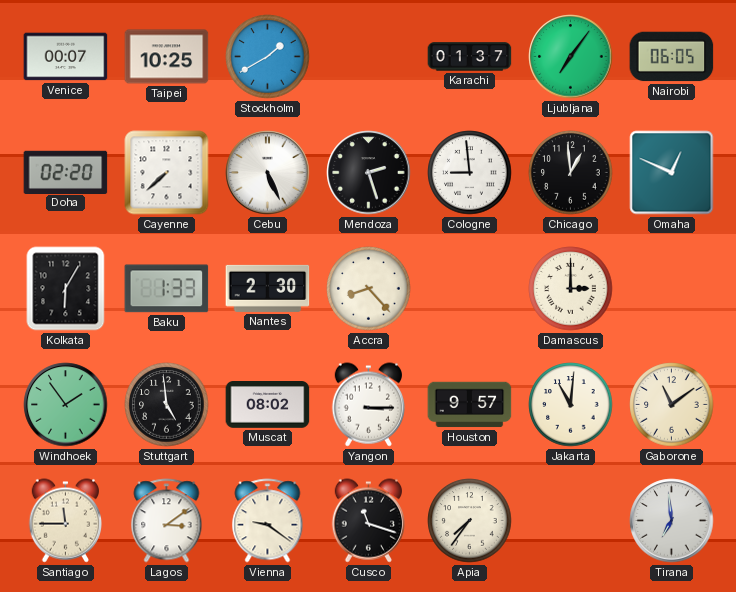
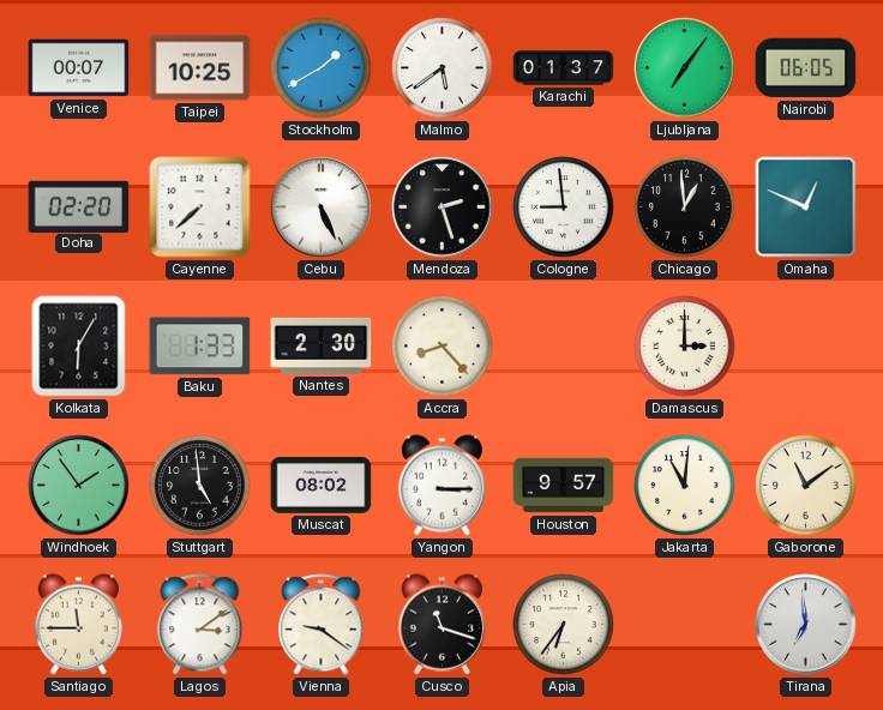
Malmo: none -> 5:39 (443, 68)
Apia: 7:36 -> 6:36 (564, 625)
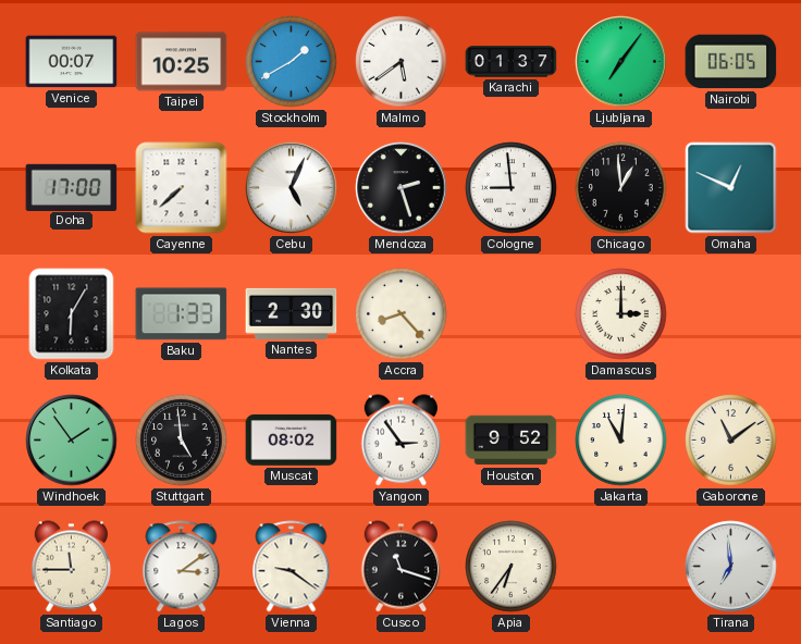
Doha: 02:20 -> 17:00 (72, 187)
Cebu: 5:26 -> 5:04 (292, 188)
Yangon: 3:15 -> 2:54 (401, 441)
Houston: 9:57 -> 9:52 (512, 441)
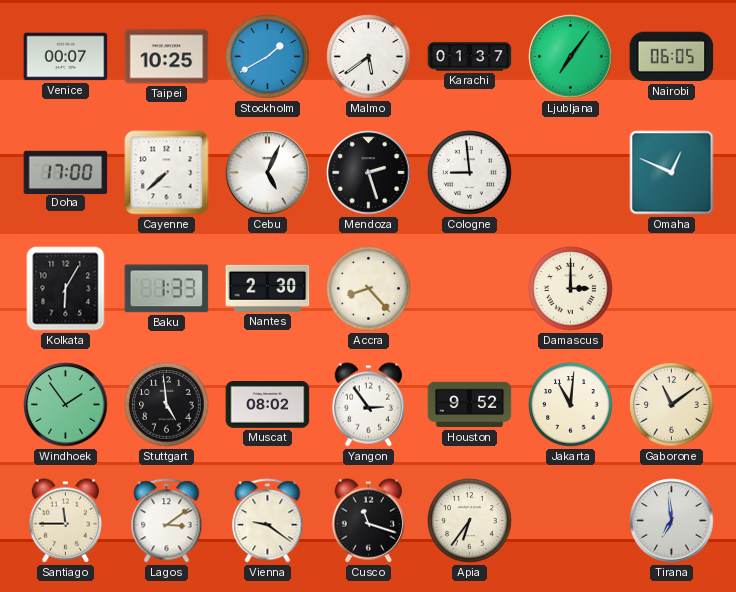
Chicago: 12:59 -> none (621, 188)
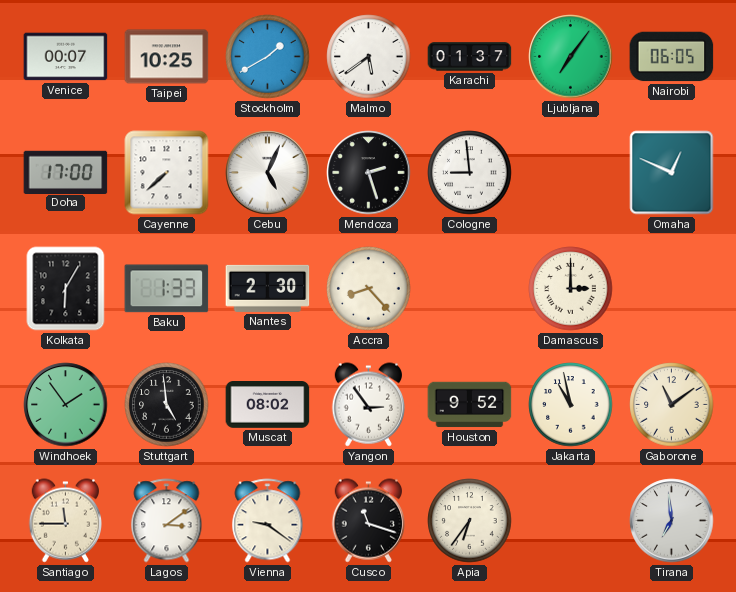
Jakarta: 11:01 -> 10:58 (571, 405)
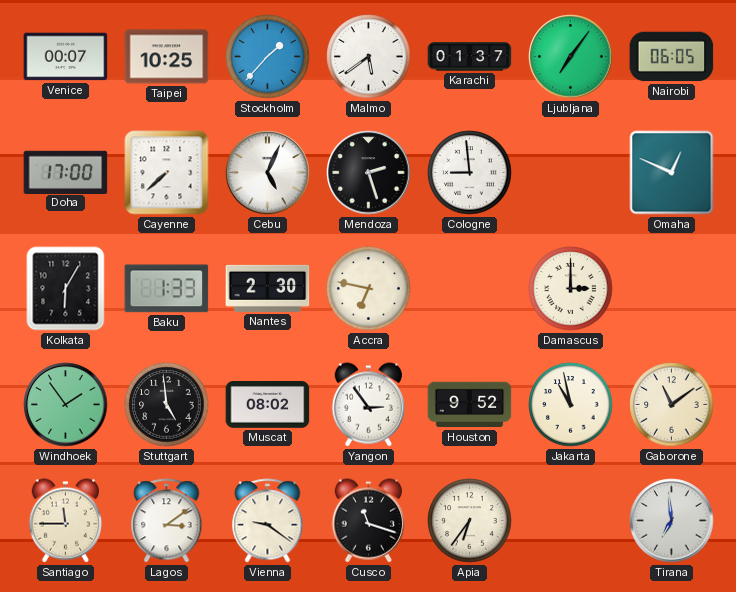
Stockholm: 1:40 -> 1:37 (268, 57)
Accra: 8:23 -> 6:47 (369, 289)
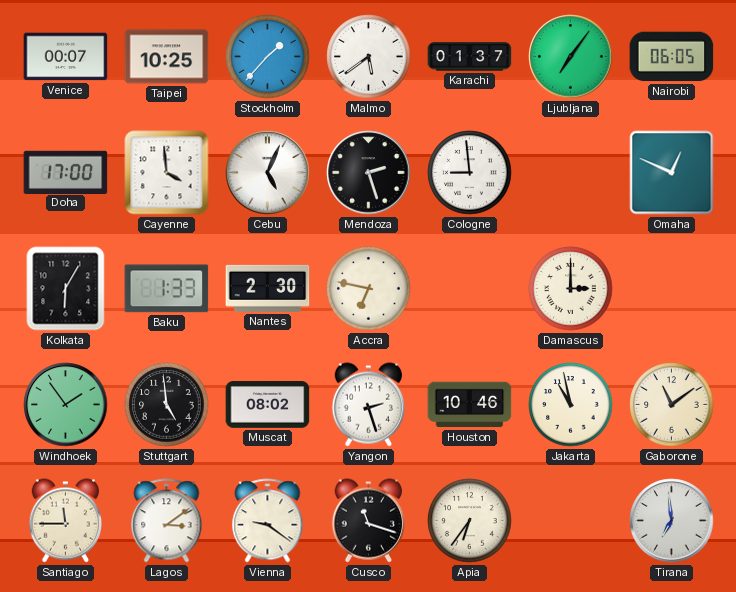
Cayenne: 7:38 -> 3:59 (167, 173)
Yangon: 2:54 -> 2:27 (368, 405)
Houston: 9:52 -> 10:46 (470, 405)
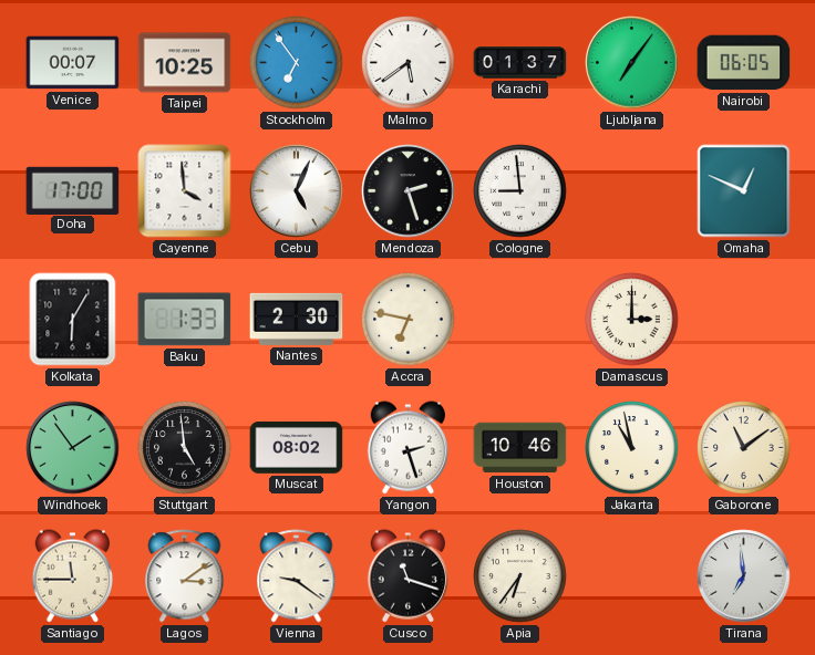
Stockholm: 1:37 -> 6:54 (297, 63)
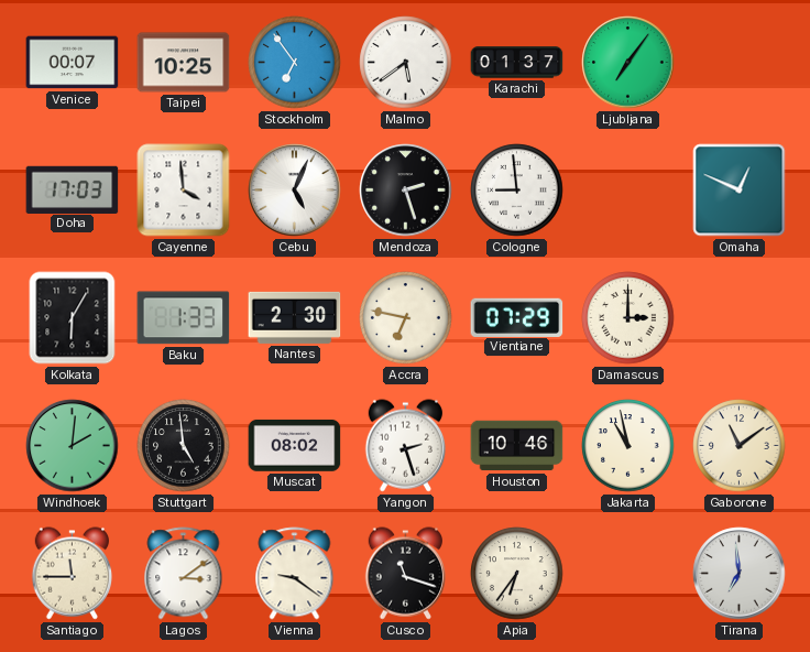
Nairobi: 06:05 -> none (744, 63)
Doha: 17:00 -> 17:03 (73, 189)
Vientiane: none -> 07:29 (517, 317)
Windhoek: 1:54 -> 2:01 (73, 446)
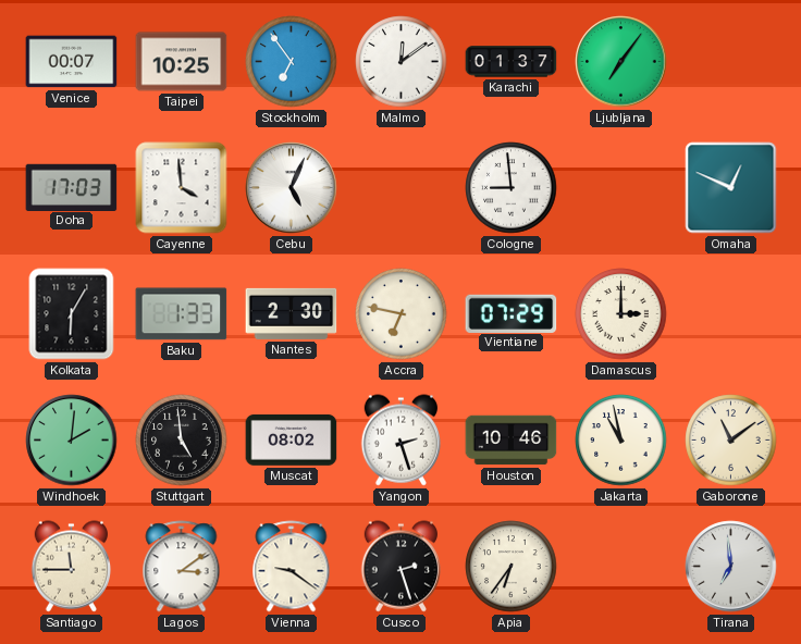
Malmo: 5:39 -> 12:09 (402, 62)
Mendoza: 2:27 -> none (406, 191)
Cusco: 11:18 -> 2:27 (401, 567)
